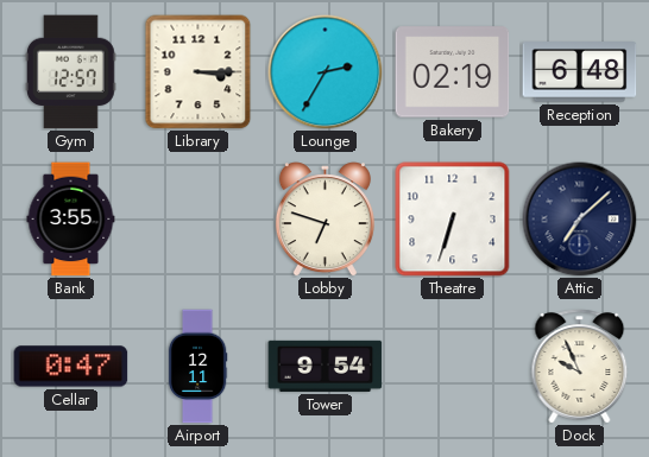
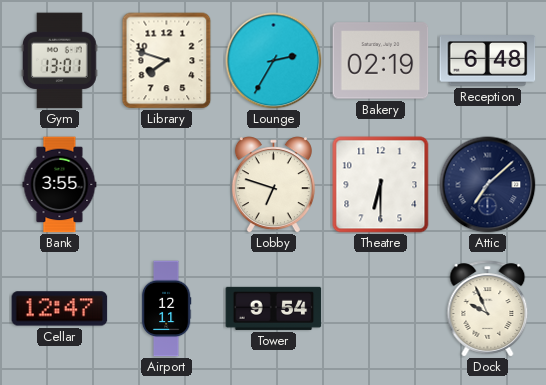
Gym: 12:57 -> 13:01 (60, 61)
Library: 3:15 -> 7:48 (167, 61)
Theatre: 6:33 -> 6:30 (381, 185)
Cellar: 0:47 -> 12:47 (60, 309)
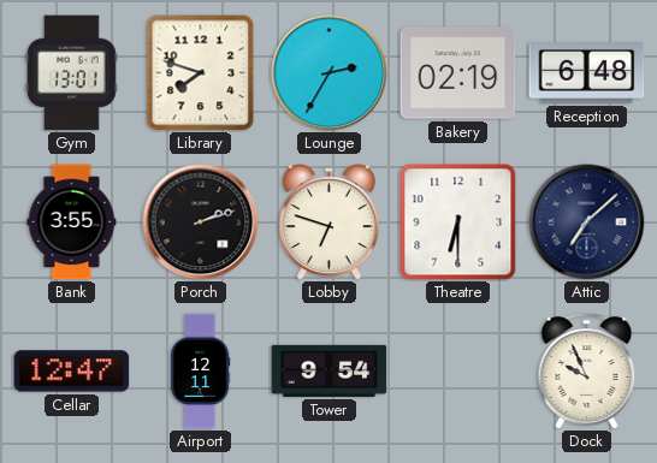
Porch: none -> 2:12 (201, 222)
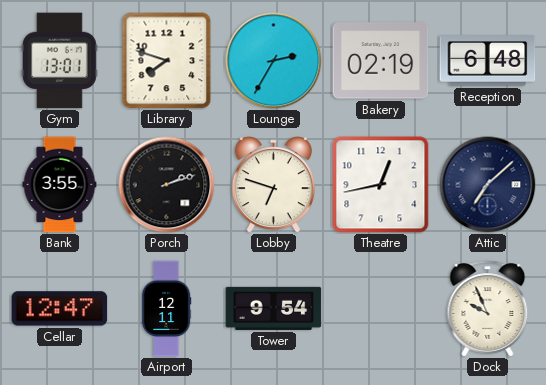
Theatre: 6:30 -> 12:43 (381, 185)
